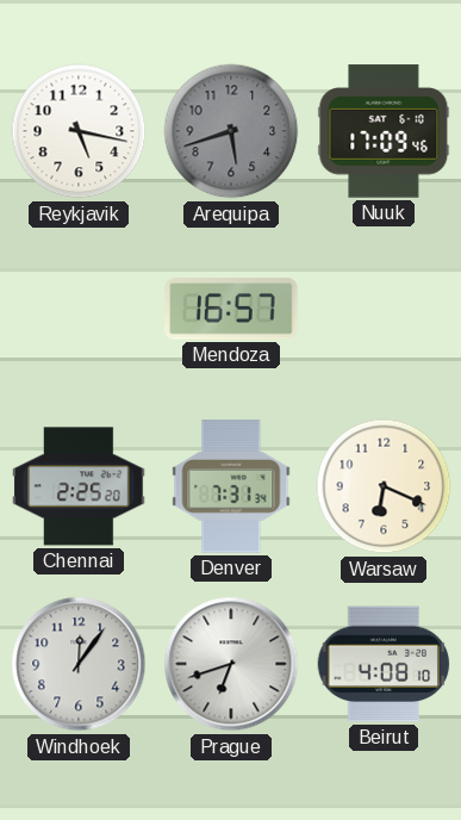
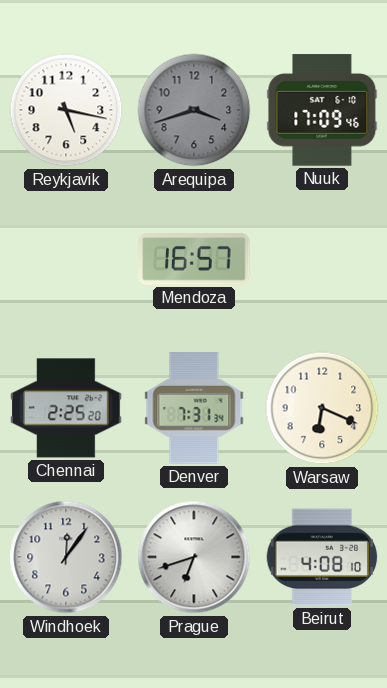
Arequipa: 5:42 -> 3:42 (194, 110)
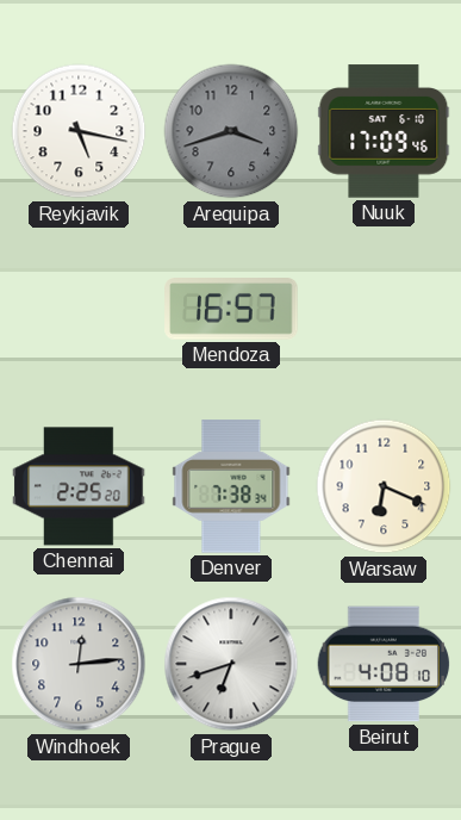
Denver: 7:31 -> 7:38 (231, 486)
Windhoek: 12:06 -> 12:14 (79, 664)
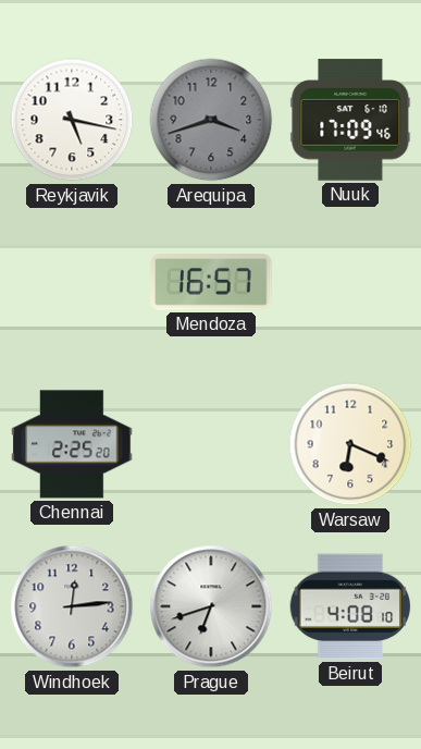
Denver: 7:38 -> none (231, 486)
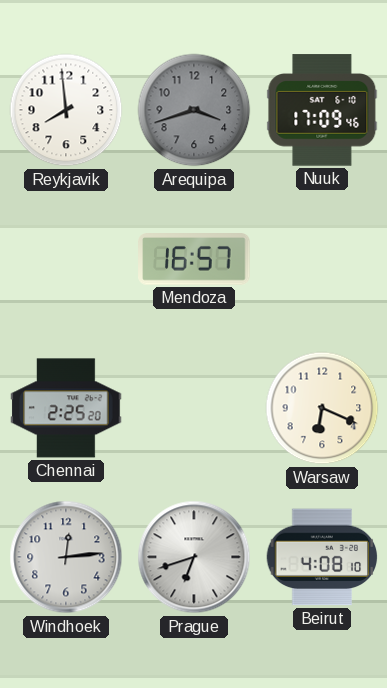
Reykjavik: 5:17 -> 7:59 (66, 110)
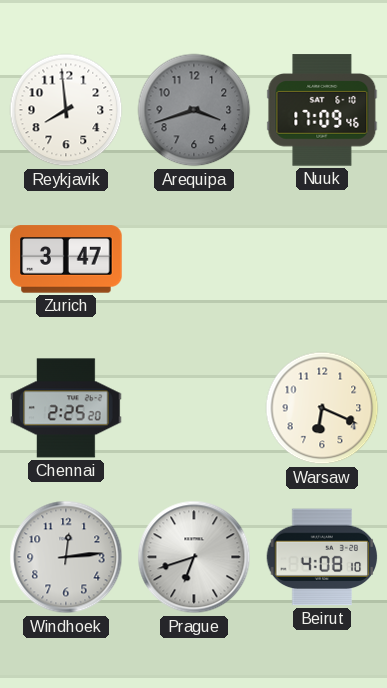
Zurich: none -> 3:47 (66, 259)
Mendoza: 16:57 -> none (194, 260)
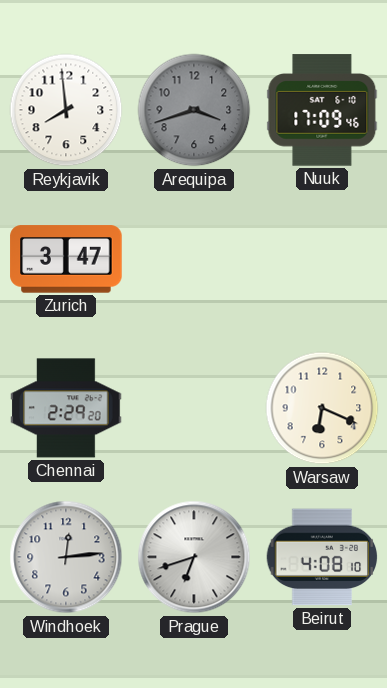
Chennai: 2:25 -> 2:29 (66, 408)
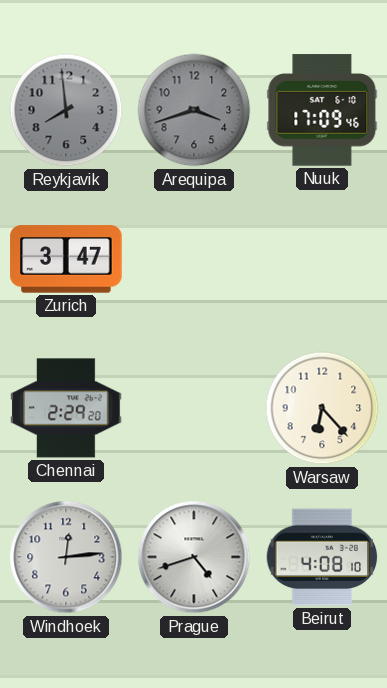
Reykjavik dial: white -> grey (66, 110)
Warsaw: 6:19 -> 6:23 (322, 408)
Prague: 6:42 -> 4:42 (194, 557)
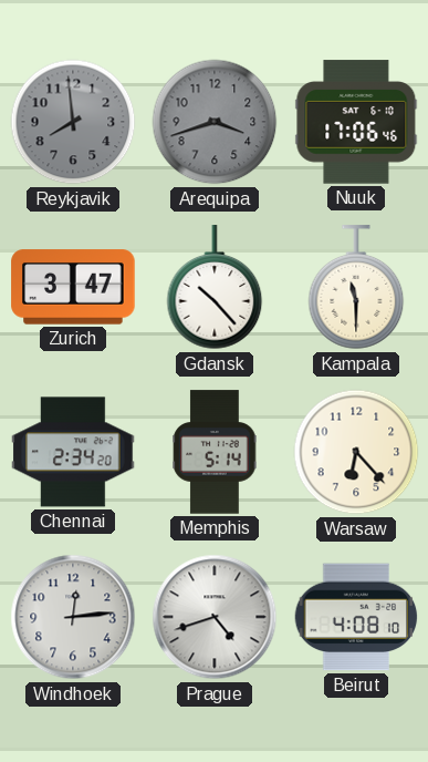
Nuuk: 17:09 -> 17:06 (356, 122)
Gdansk: none -> 10:23 (215, 288)
Kampala: none -> 11:30 (356, 288)
Chennai: 2:29 -> 2:34 (73, 452)
Memphis: none -> 5:14 (215, 452)
